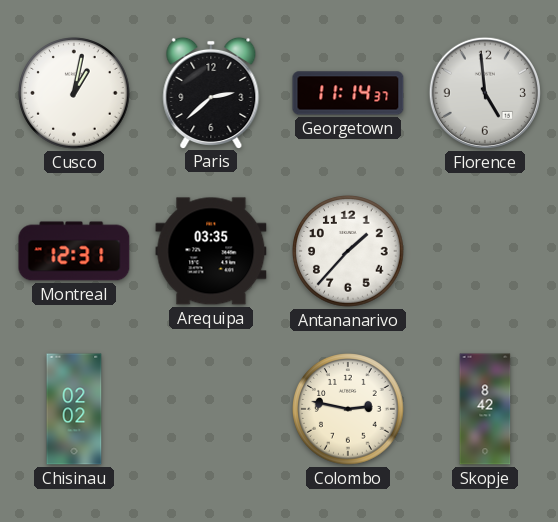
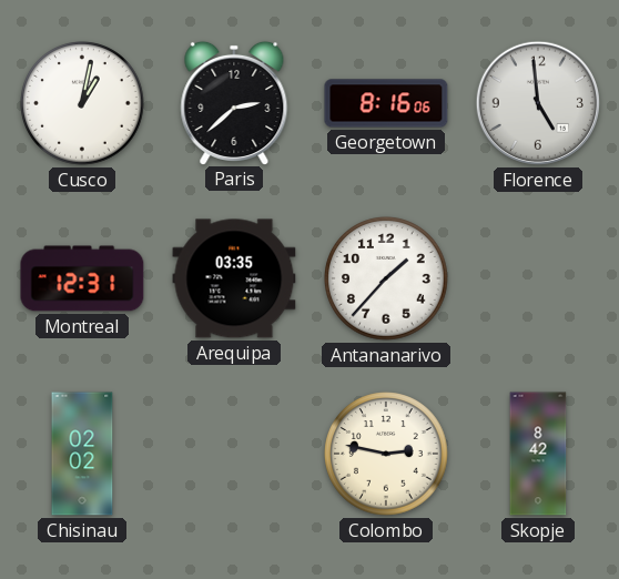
Georgetown: 11:14 -> 8:16 (386, 103)
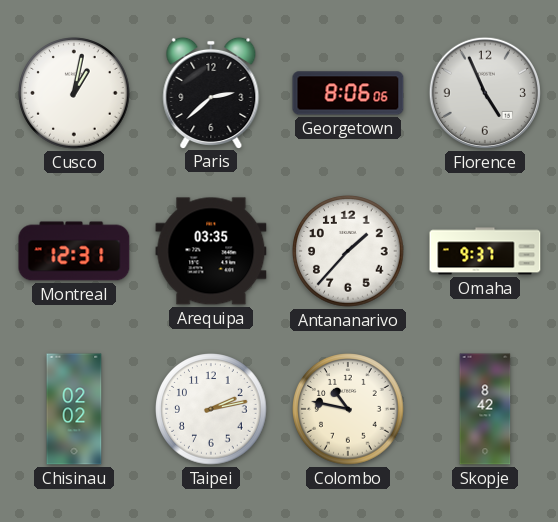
Georgetown: 8:16 -> 8:06 (348, 93)
Florence: 4:59 -> 4:56 (485, 93)
Omaha: none -> 9:37 (485, 251)
Taipei: none -> 2:13 (211, 409)
Colombo: 2:47 -> 10:47 (348, 409)
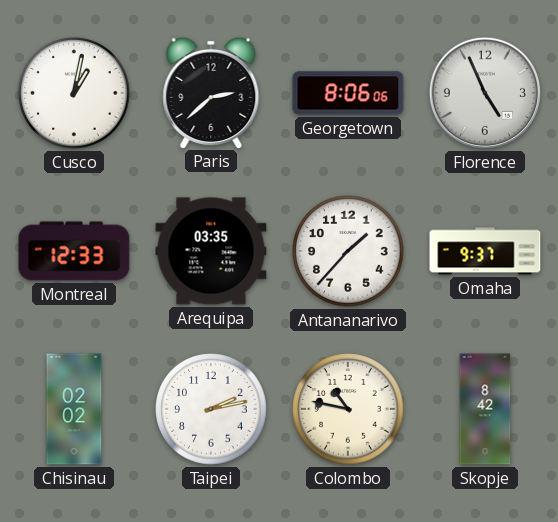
Montreal: 12:31 -> 12:33 (74, 251)
